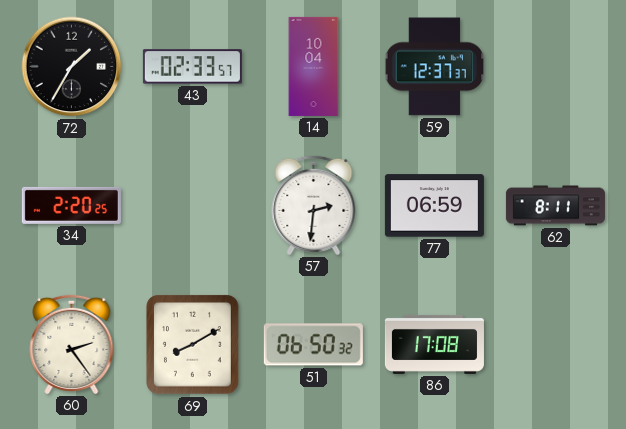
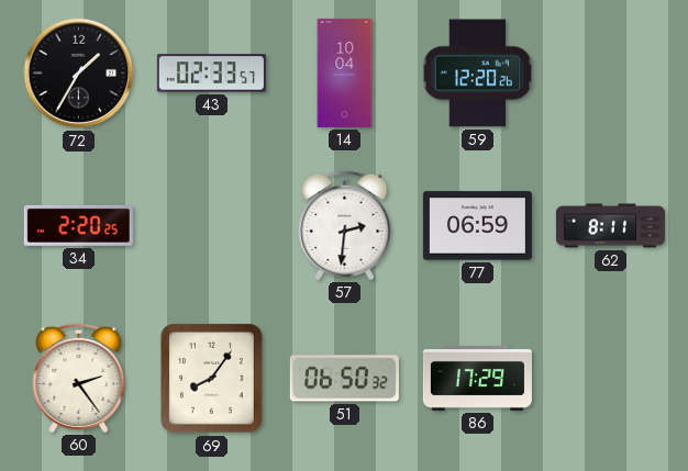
59: 12:37 -> 12:20 (478, 74)
69: 8:10 -> 8:06 (212, 379)
86: 17:08 -> 17:29 (477, 378)
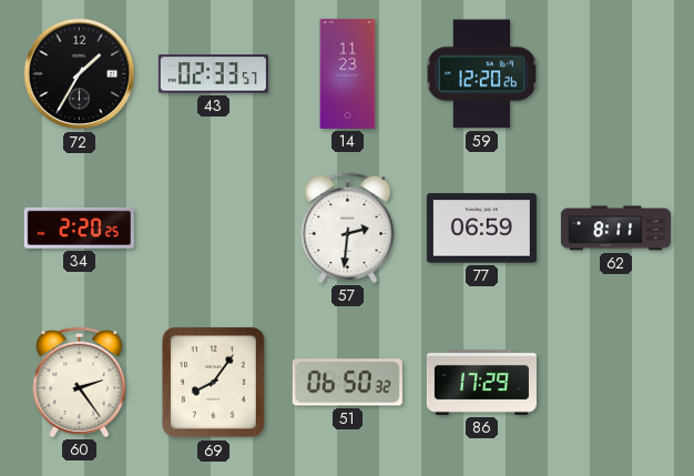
14: 10:04 -> 11:23 (348, 73)
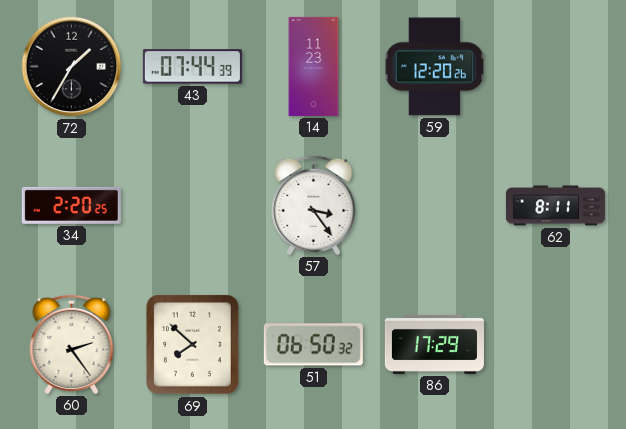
43: 02:33 -> 07:44 (192, 67)
57: 2:31 -> 3:24 (314, 205)
77: 06:59 -> none (481, 229)
69: 8:06 -> 7:52 (193, 345)
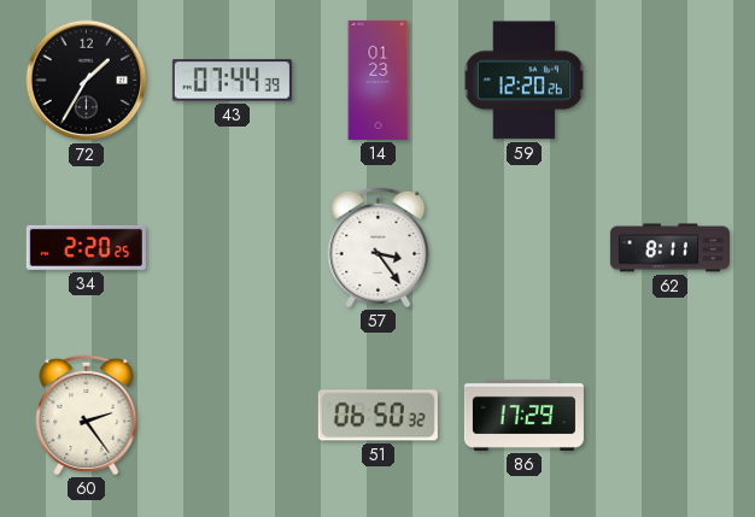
14: 11:23 -> 01:23 (379, 80)
69: 7:52 -> none (193, 345)
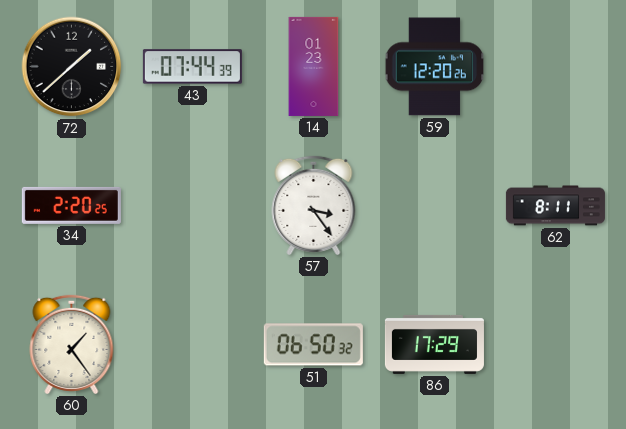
72: 1:35 -> 1:38 (72, 67)
60: 2:24 -> 1:24 (72, 344)
